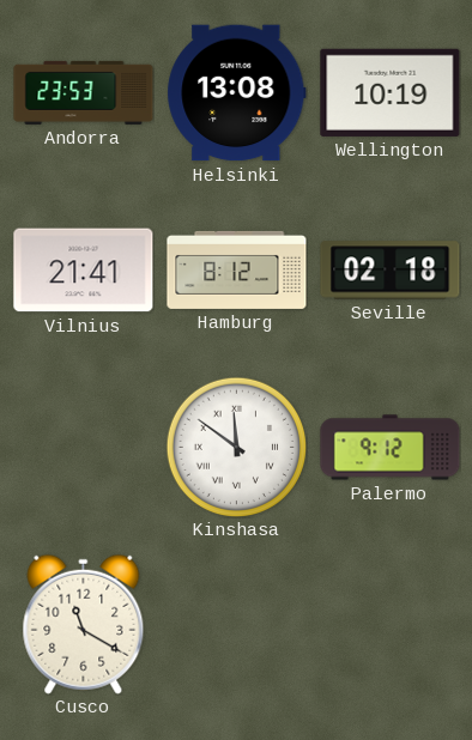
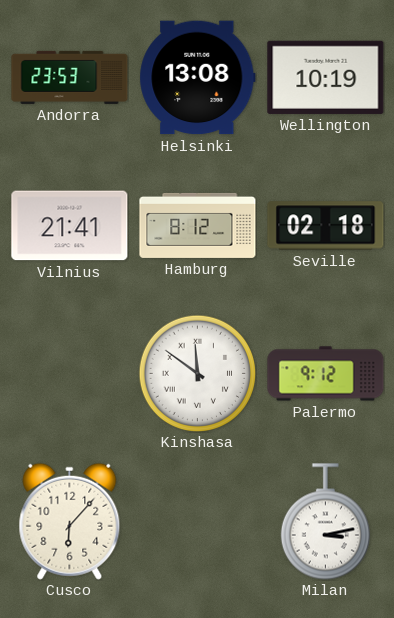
Cusco: 11:20 -> 6:07 (70, 521)
Milan: none -> 3:13 (325, 522)
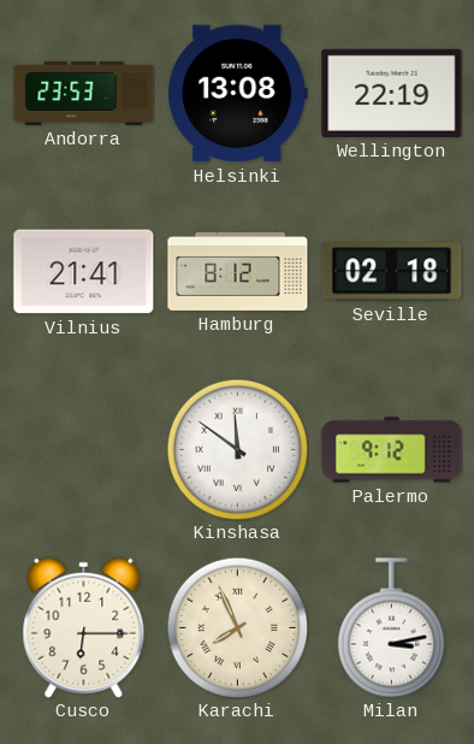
Wellington: 10:19 -> 22:19 (392, 93)
Cusco: 6:07 -> 6:15 (84, 627)
Karachi: none -> 7:56 (237, 627)
